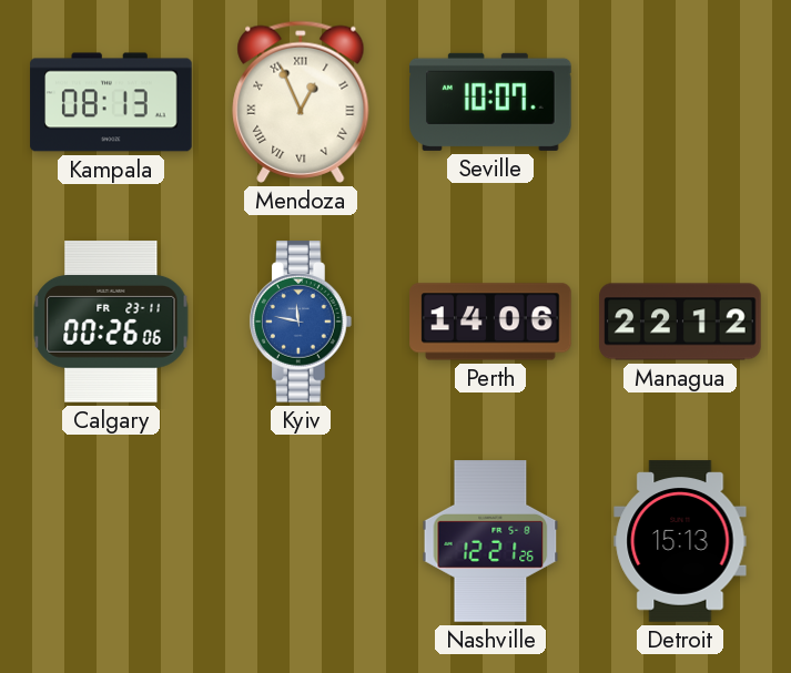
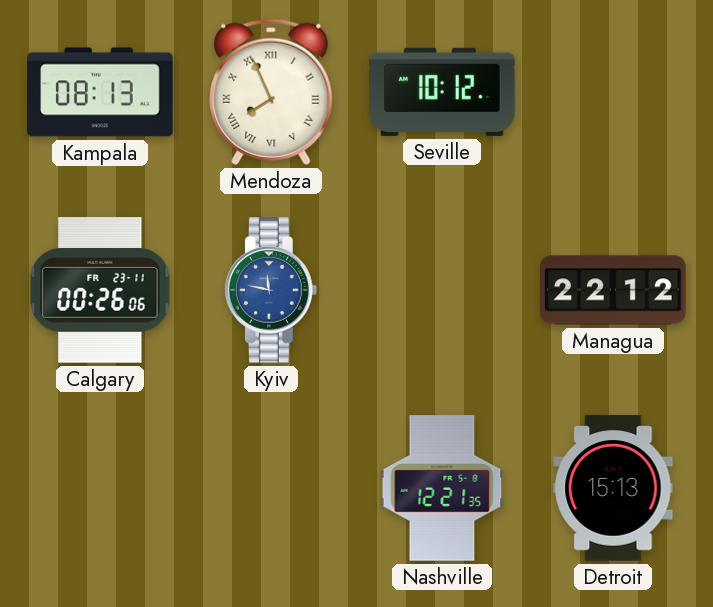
Mendoza: 12:56 -> 7:56 (271, 92)
Seville: 10:07 -> 10:12 (442, 92)
Perth: 14:06 -> none (490, 322)
Nashville: 12:21:26 -> 12:21:35 (442, 488)
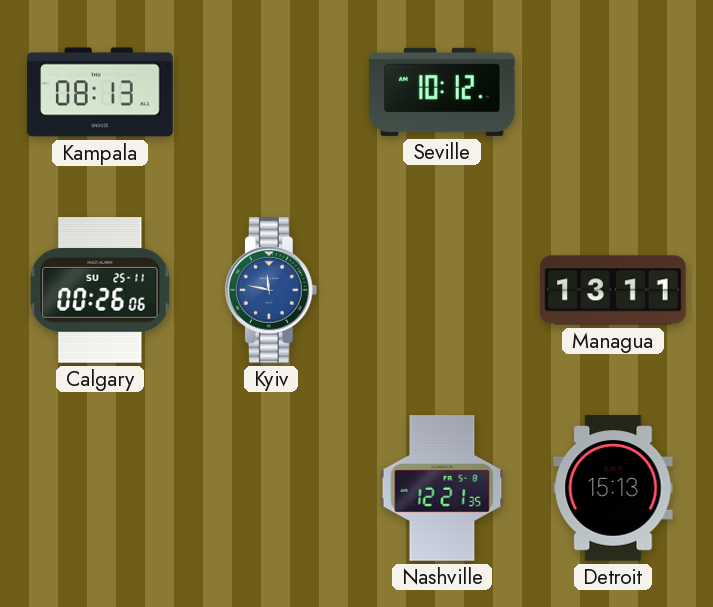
Mendoza: 7:56 -> none (271, 92)
Calgary date: FR 23-11 -> SU 25-11 (100, 290)
Managua: 22:12 -> 13:11 (613, 290)
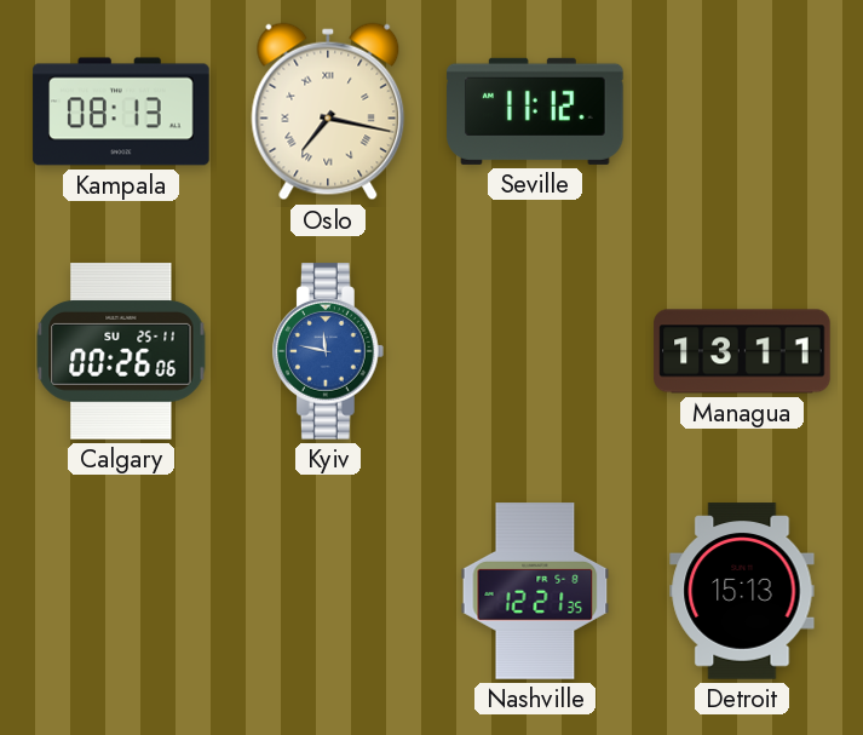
Oslo: none -> 7:17 (328, 111)
Seville: 10:12 -> 11:12 (535, 111)
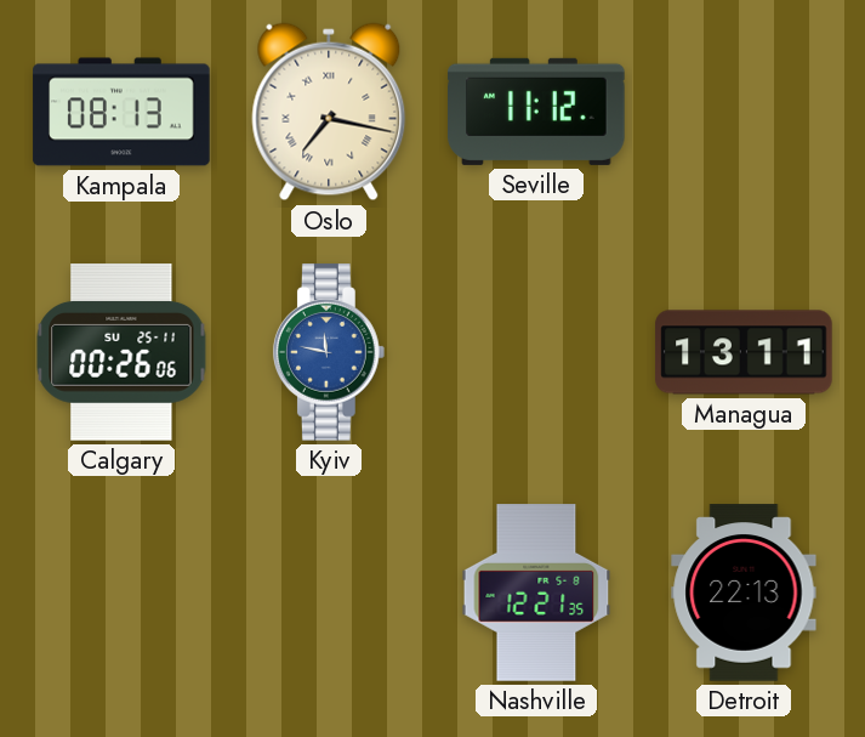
Detroit: 15:13 -> 22:13 (744, 593)
